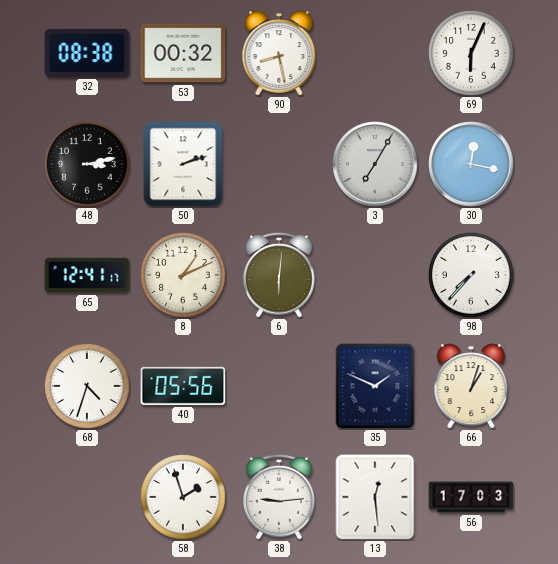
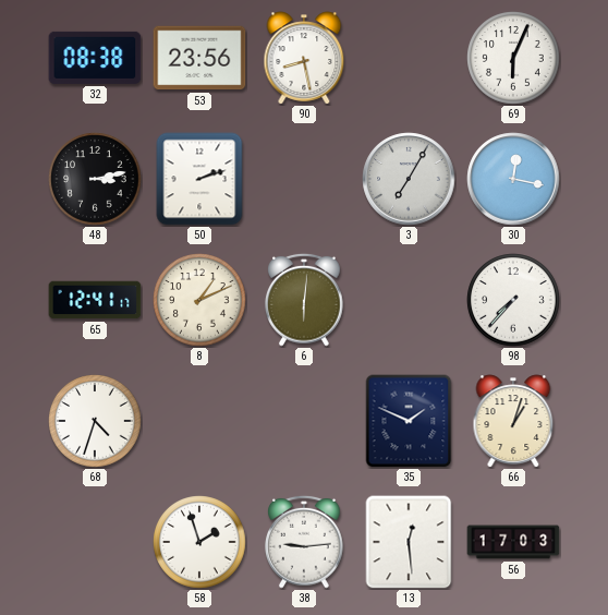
53: 00:32 -> 23:56 (199, 58)
40: 05:56 -> none (183, 386)
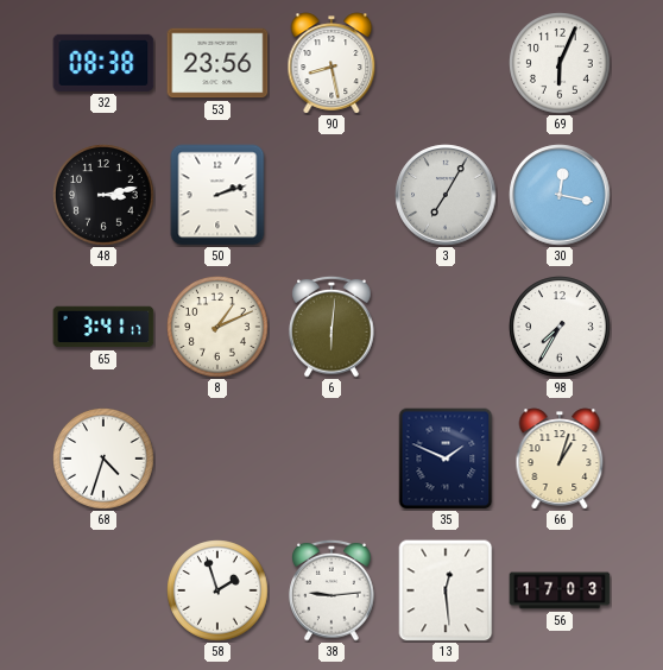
65: 12:41 -> 3:41 (103, 327)
98: 7:37 -> 7:35 (560, 327)
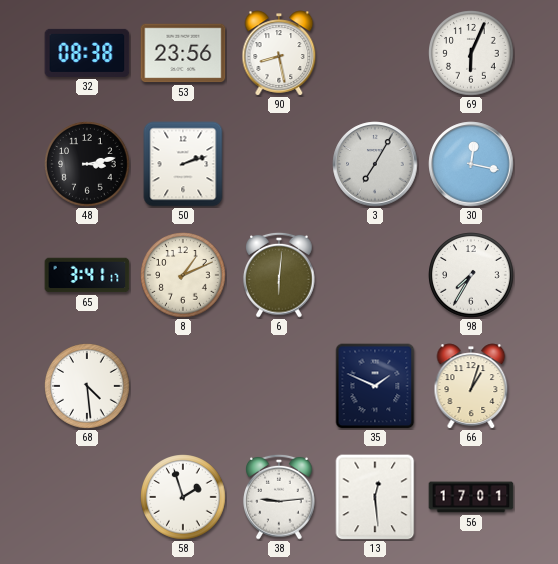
68: 4:33 -> 4:29 (87, 386)
56: 17:03 -> 17:01 (471, 497)
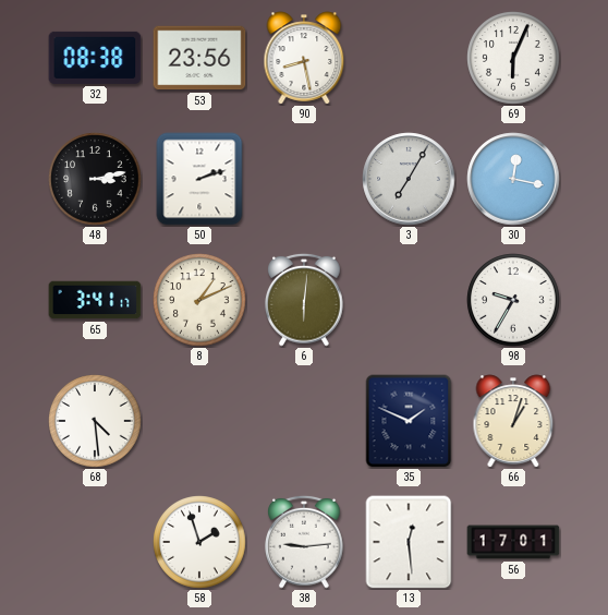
98: 7:35 -> 9:35 (513, 300)
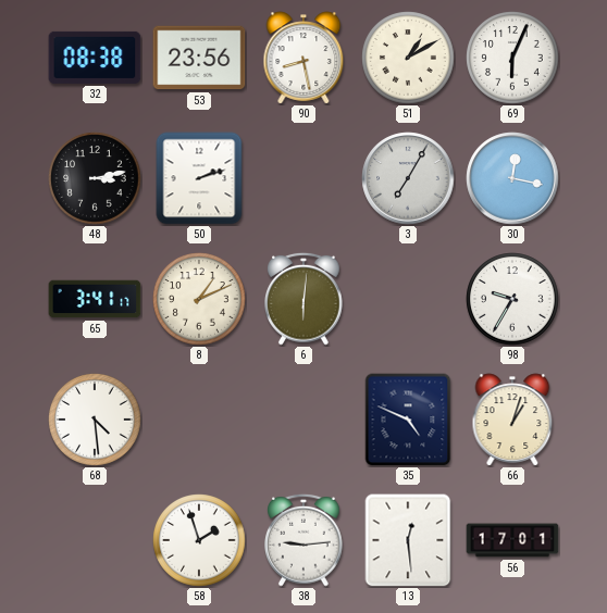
51: none -> 1:10 (408, 58)
35: 1:49 -> 4:49 (408, 420)
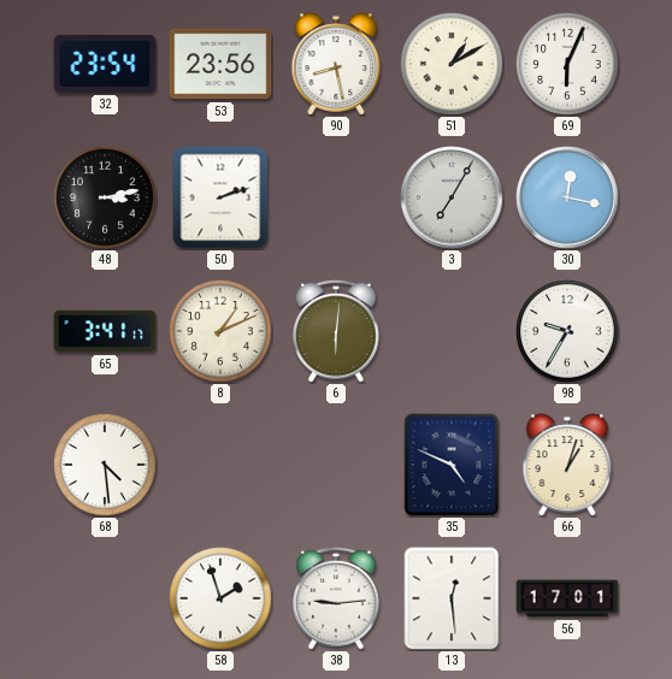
32: 08:38 -> 23:54 (105, 64)
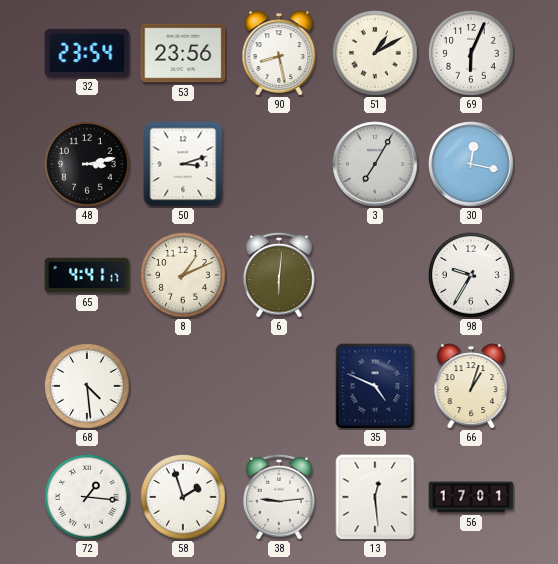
50: 2:12 -> 3:12 (183, 164)
65: 3:41 -> 4:41 (87, 275)
72: none -> 1:16 (87, 497)
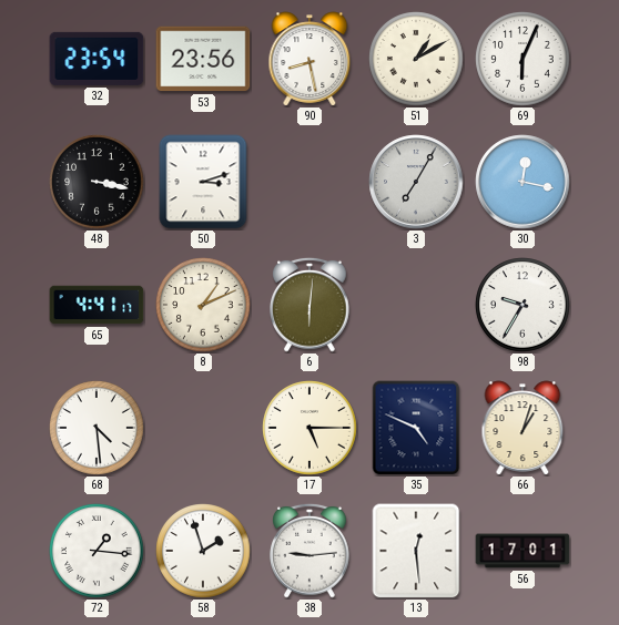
48: 3:13 -> 3:17 (97, 182)
17: none -> 5:15 (309, 428)
